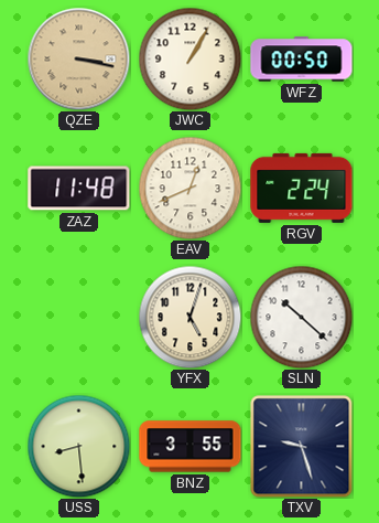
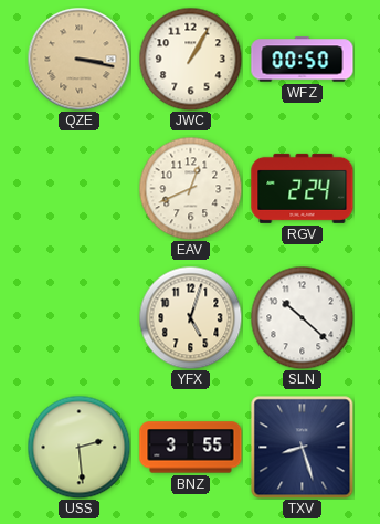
ZAZ: 11:48 -> none (79, 189)
USS: 8:29 -> 2:29 (78, 447)
TXV: 9:27 -> 8:27 (302, 447)
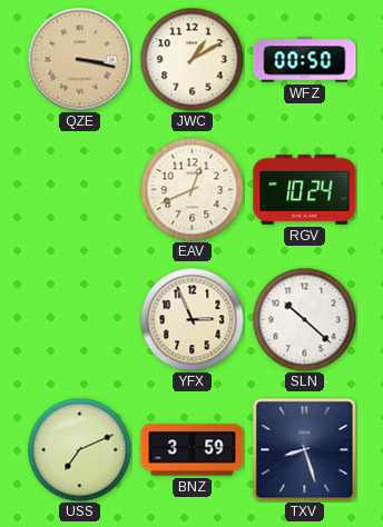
JWC: 1:05 -> 1:10 (191, 59)
RGV: 2:24 -> 10:24 (305, 189)
YFX: 5:03 -> 2:56 (191, 319)
USS: 2:29 -> 7:11 (79, 449)
BNZ: 3:55 -> 3:59 (193, 450)
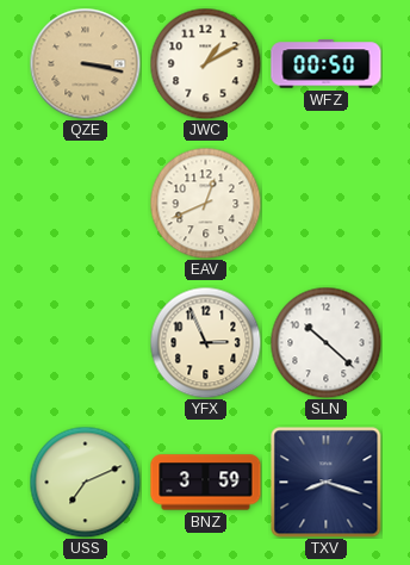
RGV: 10:24 -> none (305, 189)
TXV: 8:27 -> 8:18 (325, 482)
